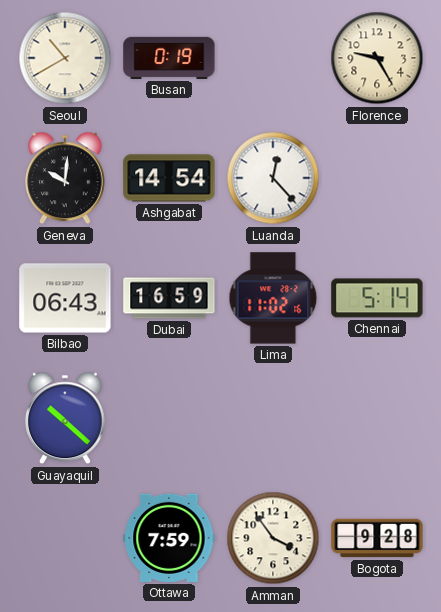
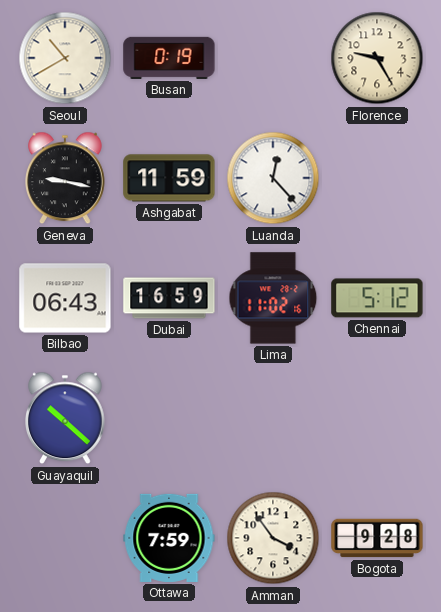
Geneva: 10:01 -> 9:17 (66, 178)
Ashgabat: 14:54 -> 11:59 (169, 178)
Chennai: 5:14 -> 5:12 (377, 298)
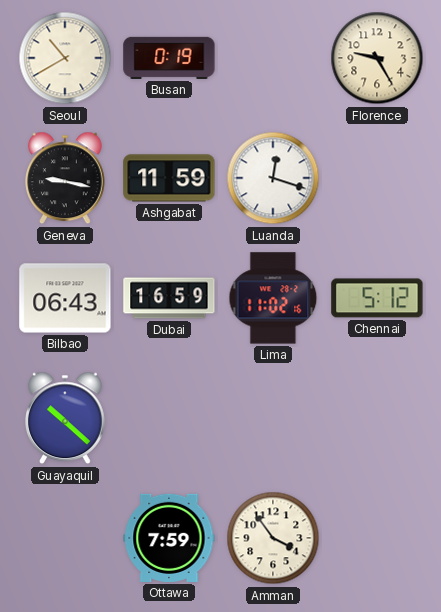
Luanda: 12:23 -> 12:18 (273, 178)
Bogota: 9:28 -> none (377, 538)
